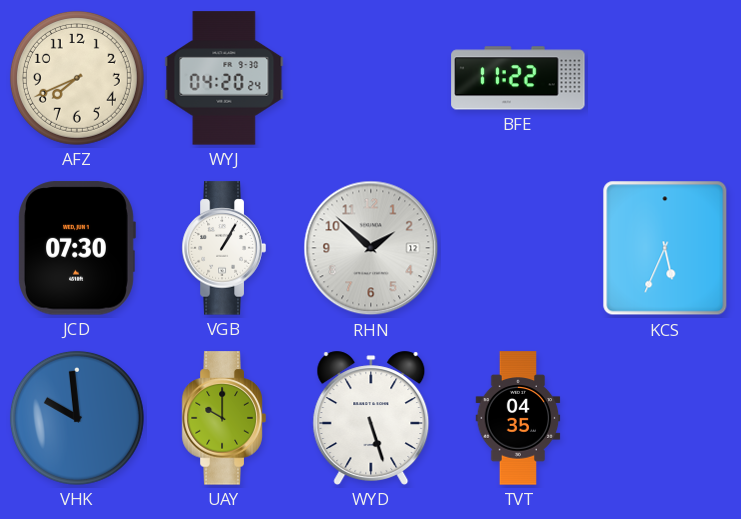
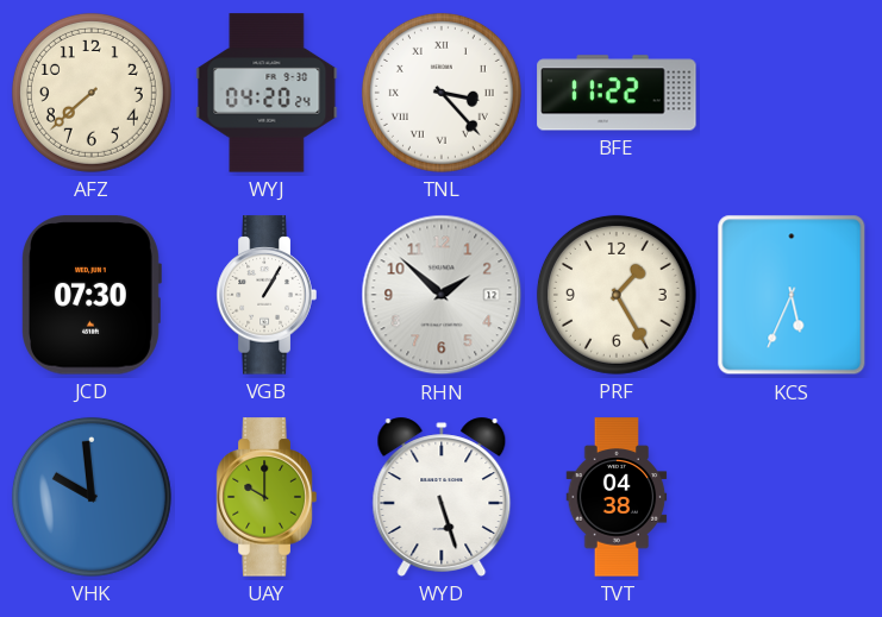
AFZ: 7:41 -> 7:38 (92, 93)
TNL: none -> 3:23 (442, 93)
PRF: none -> 1:25 (617, 295)
TVT: 04:35 -> 04:38 (617, 497)
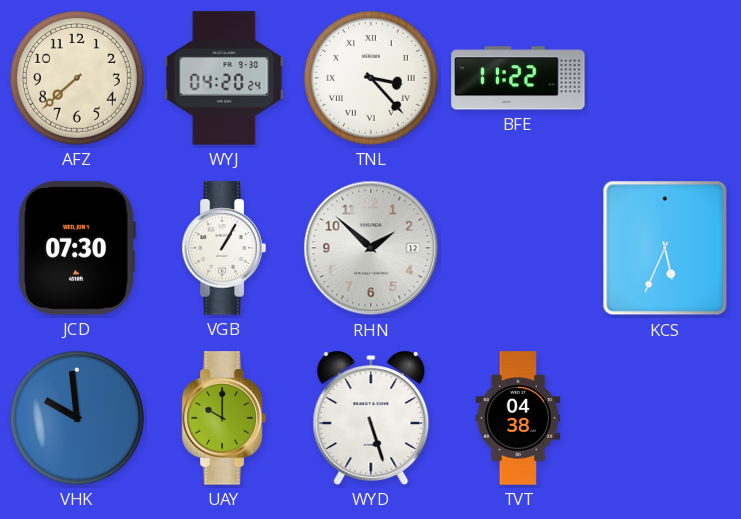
PRF: 1:25 -> none (617, 295)
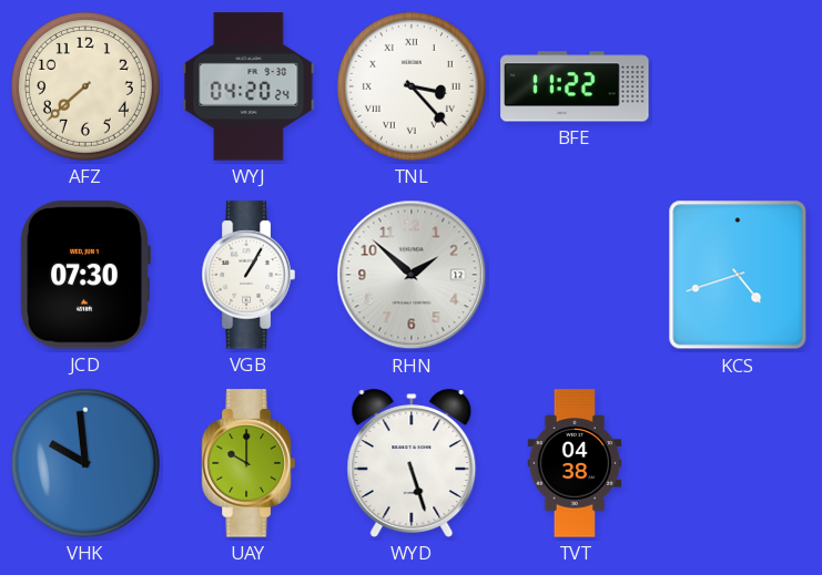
KCS: 5:34 -> 4:42 (738, 275)
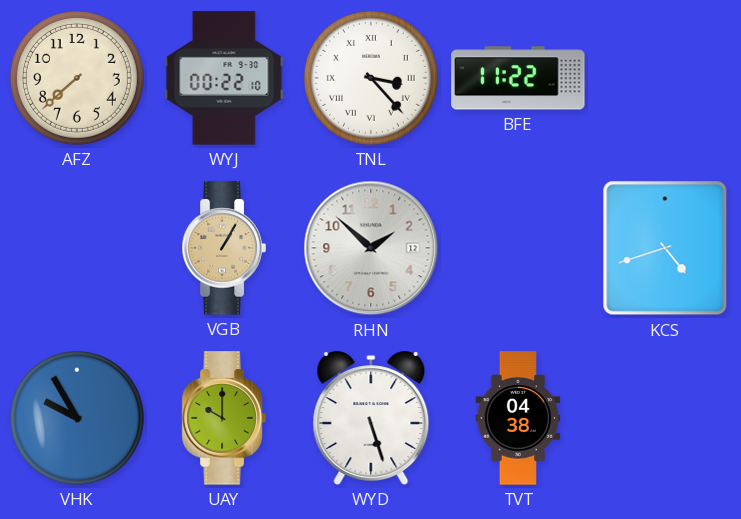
WYJ: 04:20 -> 00:22 (224, 78)
JCD: 07:30 -> none (85, 275)
VGB dial: white -> champagne (224, 248)
VHK: 9:59 -> 9:55 (77, 418)
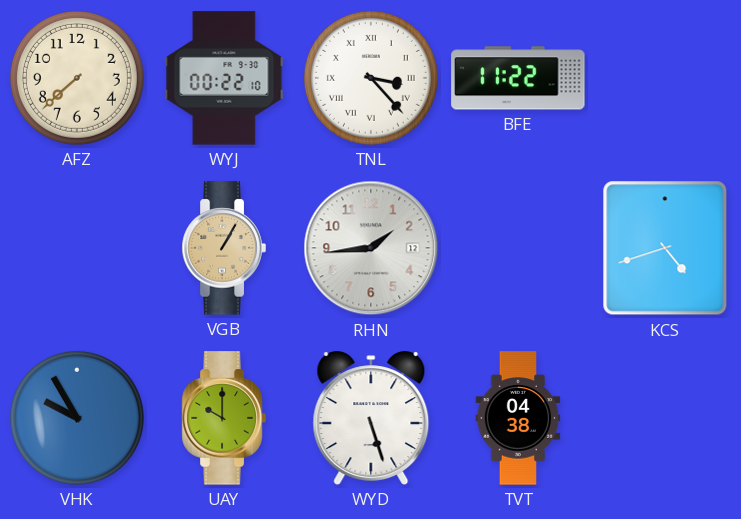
RHN: 1:52 -> 1:44 (371, 248)
